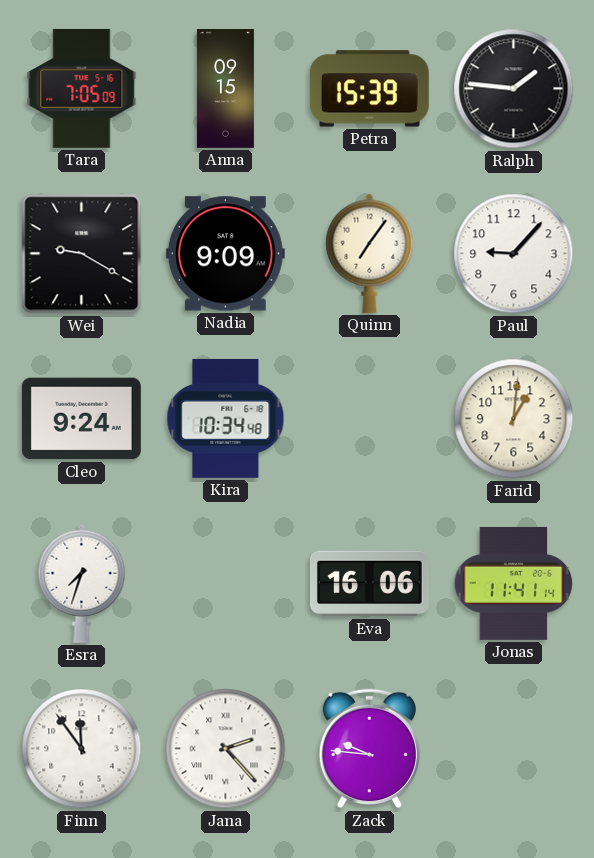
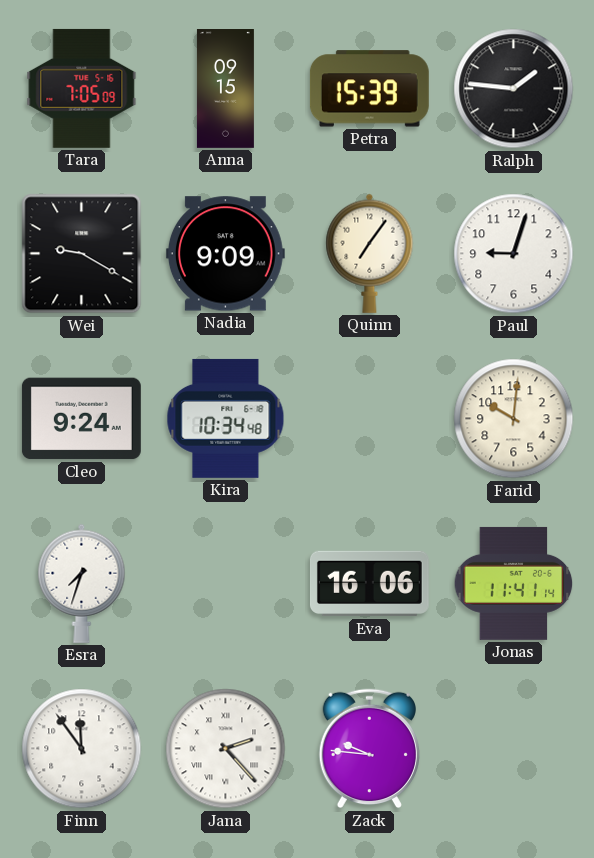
Paul: 9:07 -> 9:03 (514, 254)
Farid: 1:01 -> 10:01 (514, 419)
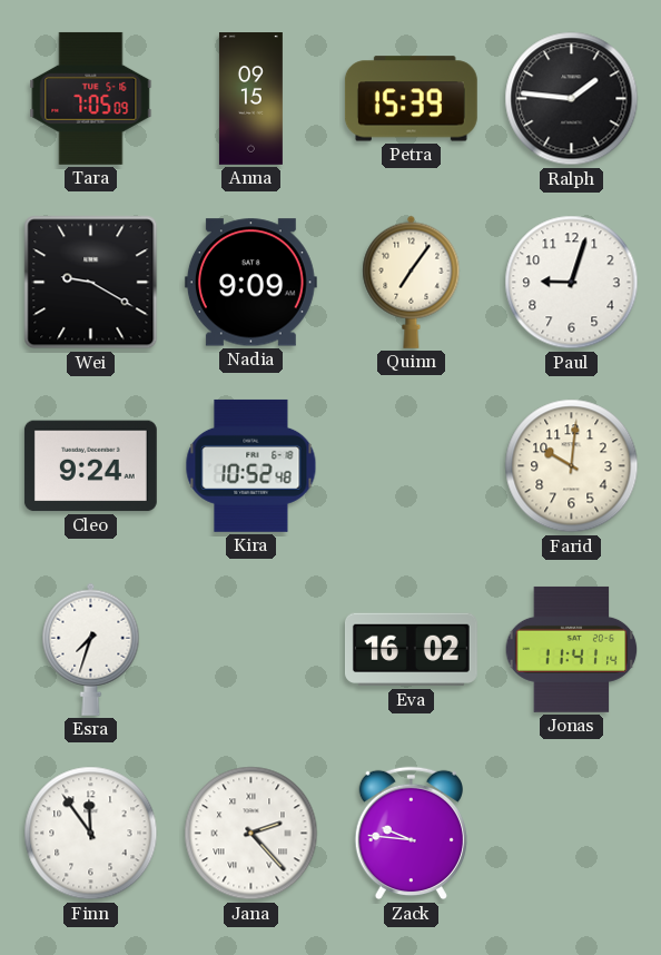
Kira: 10:34 -> 10:52 (251, 465)
Eva: 16:06 -> 16:02 (411, 650)
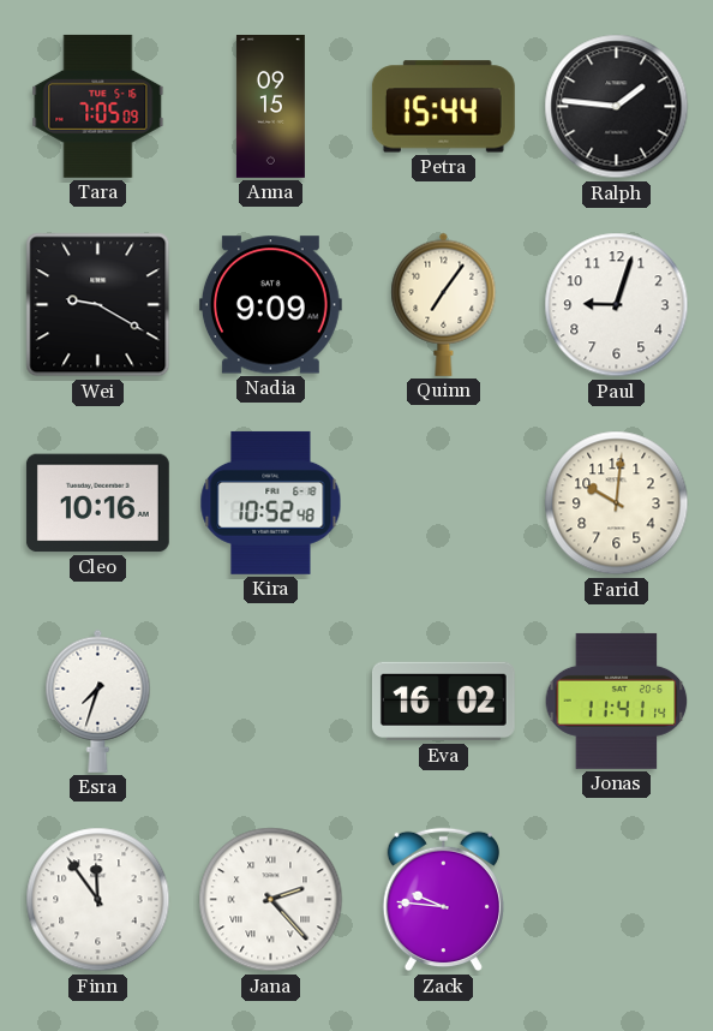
Petra: 15:39 -> 15:44 (443, 107)
Cleo: 9:24 -> 10:16 (97, 503)
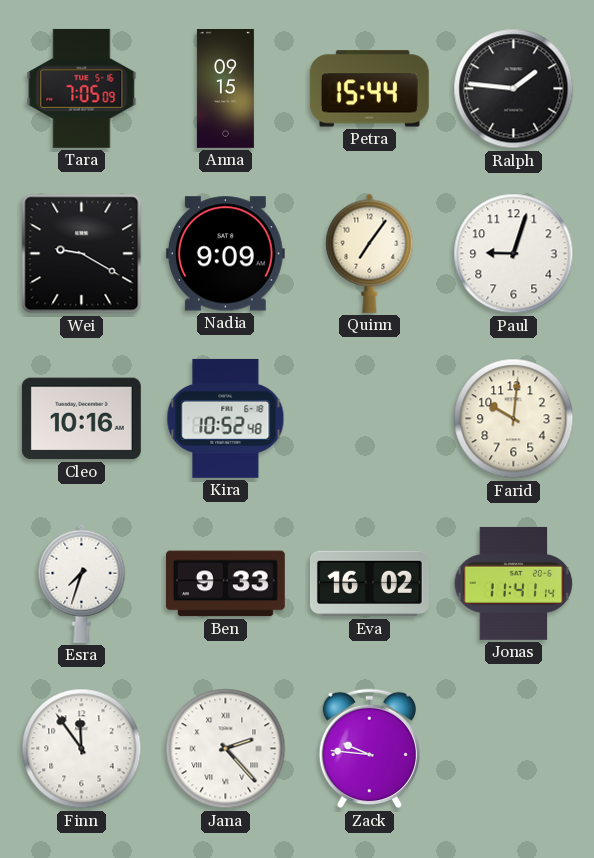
Ben: none -> 9:33 (225, 584)
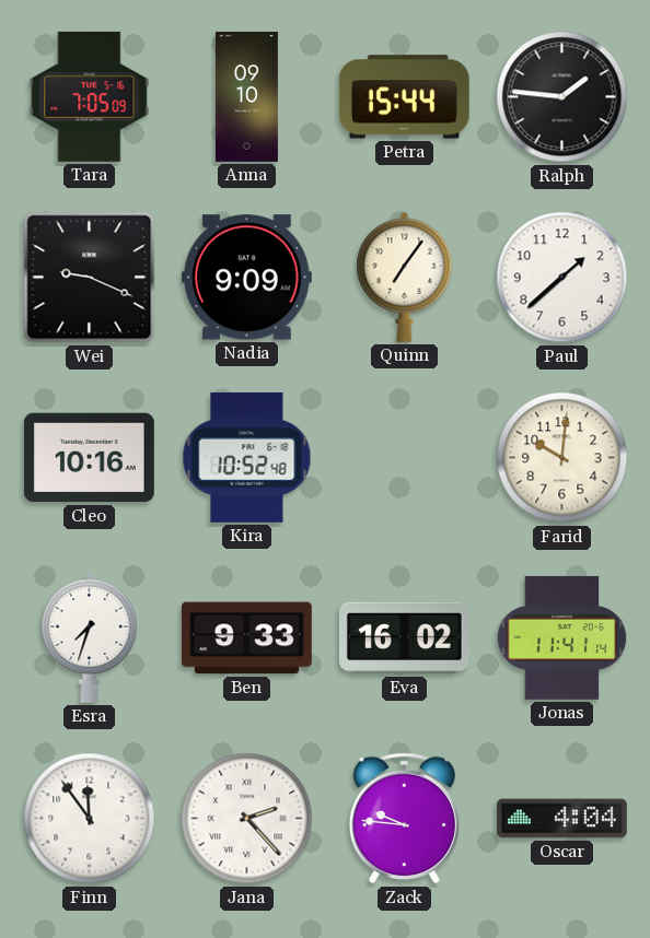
Anna: 09:15 -> 09:10 (246, 97)
Wei: 9:20 -> 9:19 (90, 278)
Paul: 9:03 -> 1:38 (562, 278)
Oscar: none -> 4:04 (561, 819)
